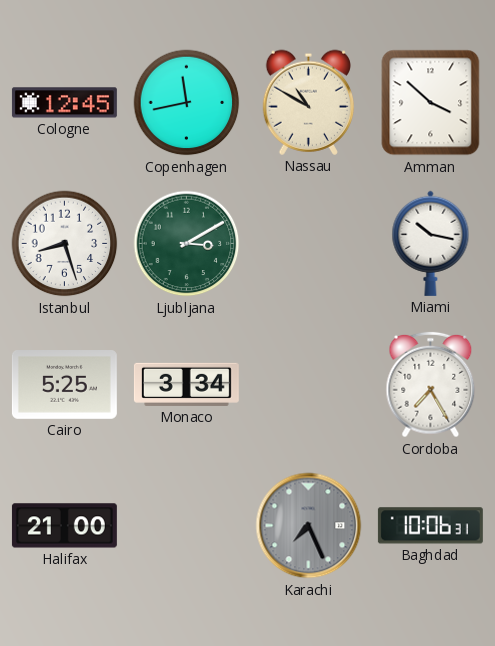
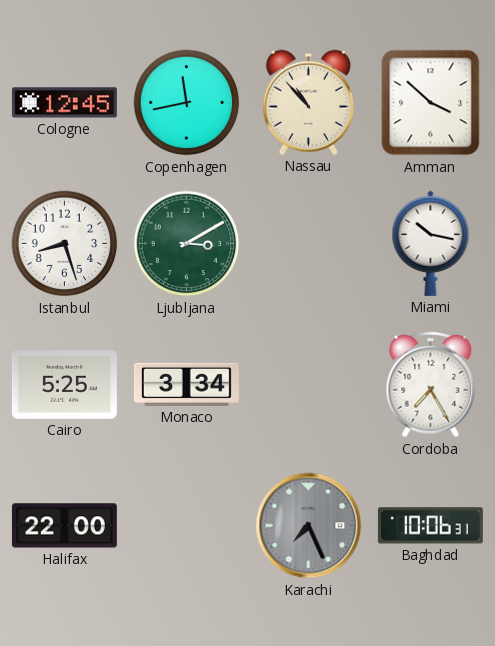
Nassau: 10:50 -> 10:53 (308, 102)
Halifax: 21:00 -> 22:00 (64, 526)
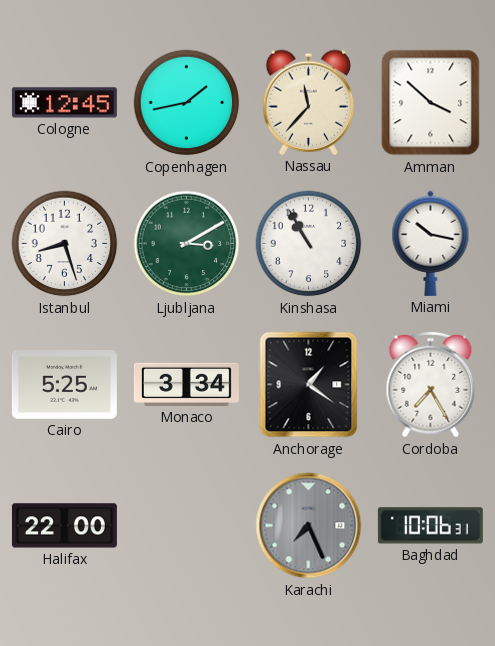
Copenhagen: 11:43 -> 1:43 (187, 103)
Nassau: 10:53 -> 11:37 (308, 102)
Kinshasa: none -> 10:55 (309, 244)
Anchorage: none -> 1:21 (309, 385)
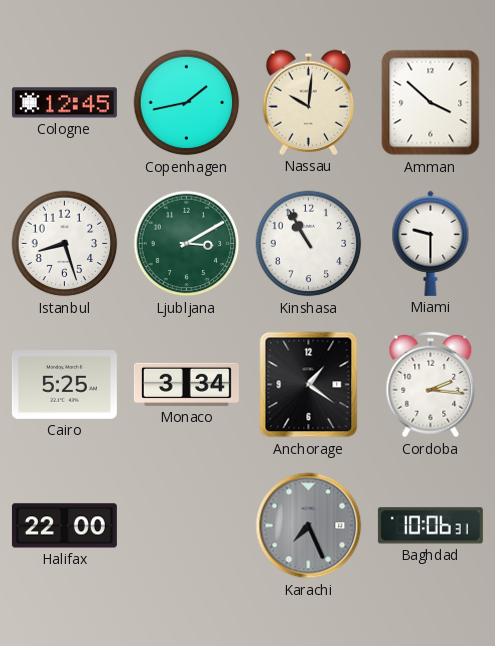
Nassau: 11:37 -> 10:01 (308, 102)
Miami: 10:17 -> 9:30 (431, 243)
Cordoba: 7:25 -> 2:16 (431, 385)
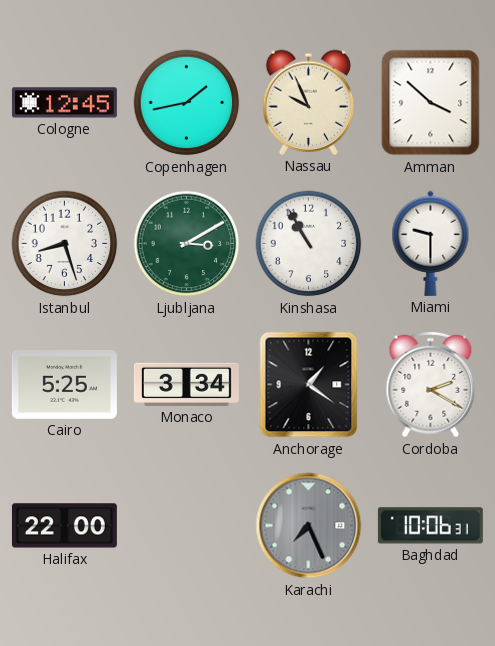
Nassau: 10:01 -> 9:56 (308, 102)
Cordoba: 2:16 -> 2:20 (431, 385)
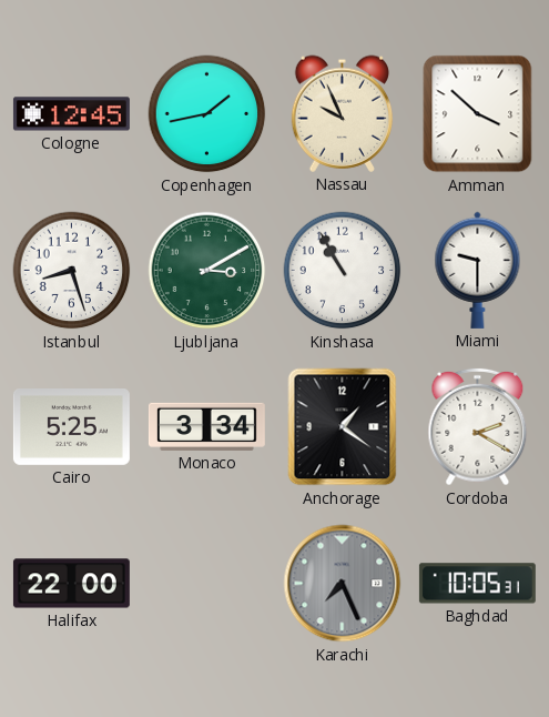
Baghdad: 10:06 -> 10:05 (477, 584)
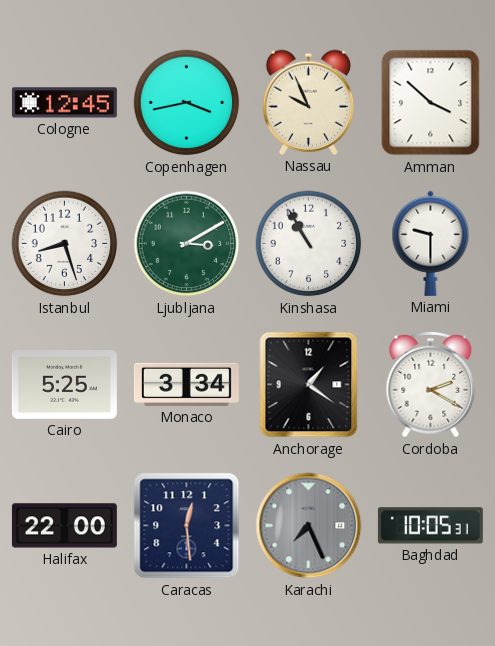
Copenhagen: 1:43 -> 3:43 (187, 103)
Caracas: none -> 12:29 (187, 526)
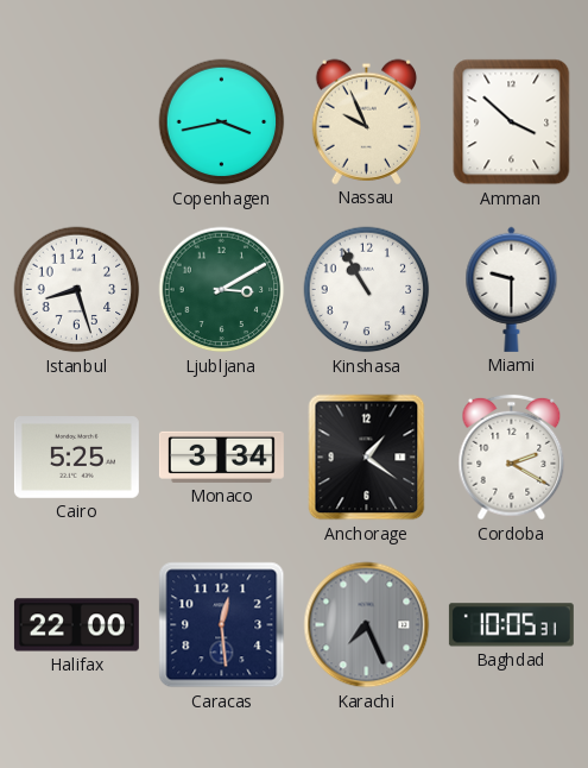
Cologne: 12:45 -> none (64, 103)
